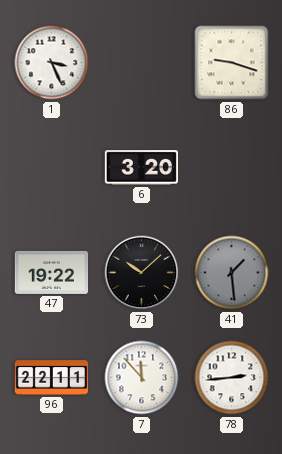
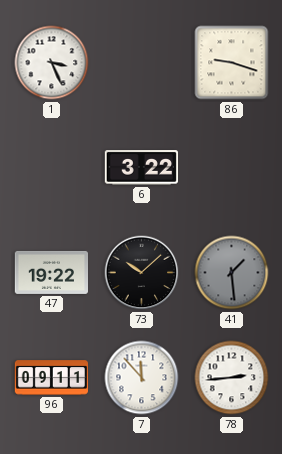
6: 3:20 -> 3:22 (141, 168)
96: 22:11 -> 09:11 (51, 378)
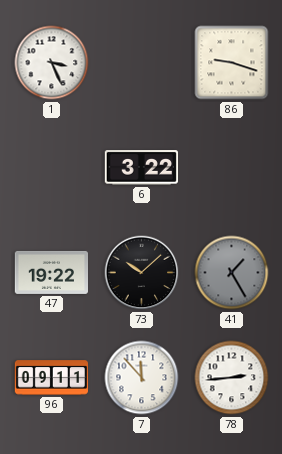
41: 1:29 -> 1:25 (232, 273)
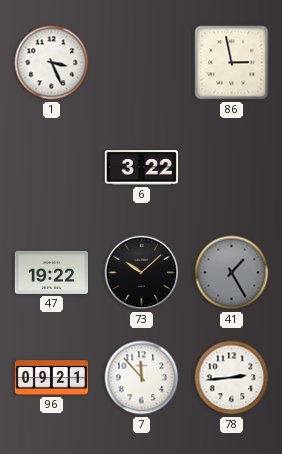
86: 9:18 -> 2:58 (232, 63)
96: 09:11 -> 09:21 (51, 378)
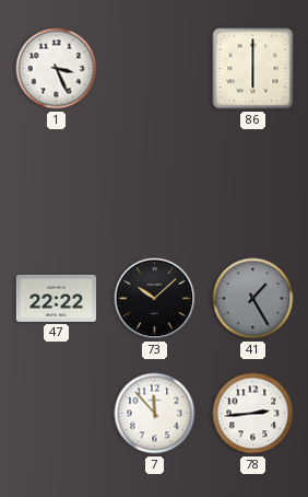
86: 2:58 -> 6:00 (253, 69)
6: 3:22 -> none (141, 168)
47: 19:22 -> 22:22 (56, 298)
96: 09:21 -> none (51, 378)
